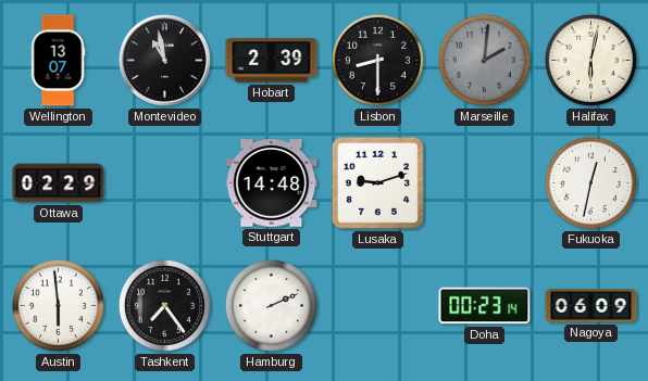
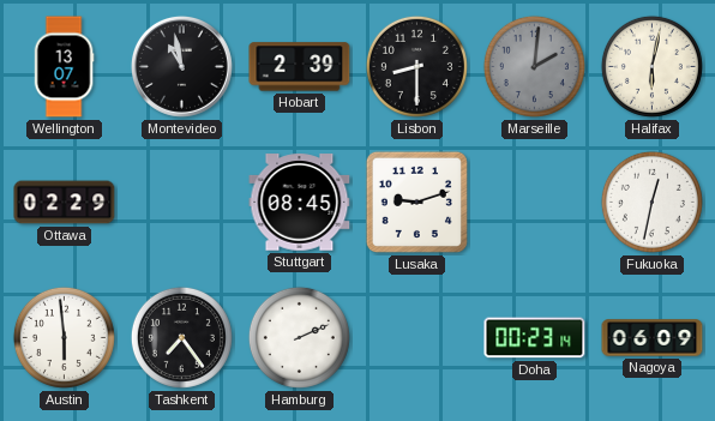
Stuttgart: 14:48 -> 08:45 (300, 203)
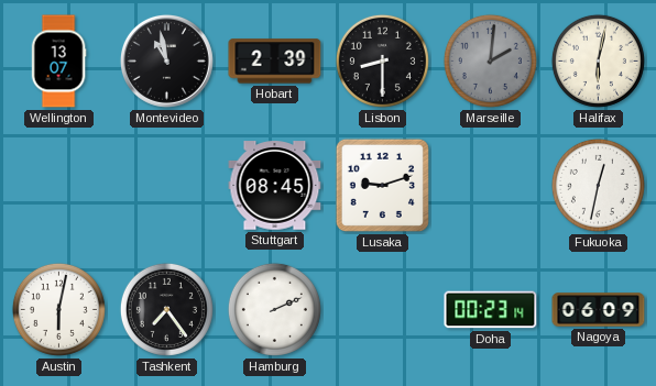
Ottawa: 02:29 -> none (65, 203)
Austin: 5:59 -> 6:02 (58, 309)
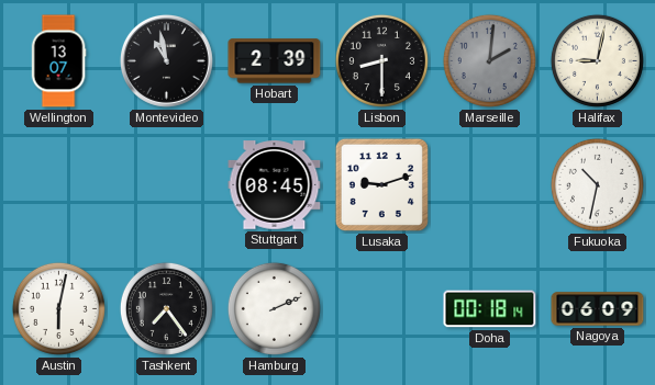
Halifax: 6:02 -> 9:02 (597, 60)
Fukuoka: 12:32 -> 10:32 (597, 184)
Doha: 00:23 -> 00:18 (490, 309)
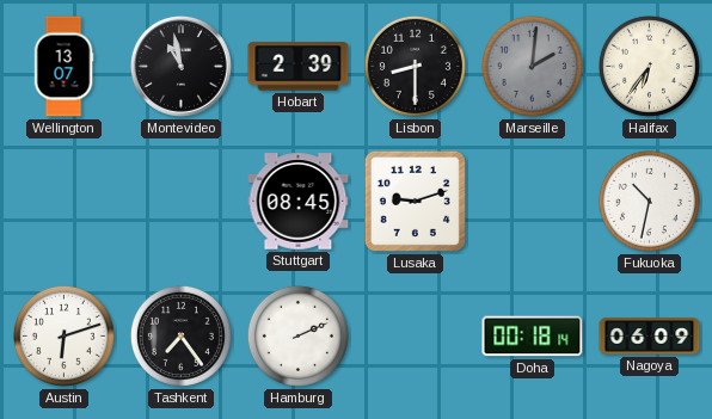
Halifax: 9:02 -> 6:36 (649, 66)
Austin: 6:02 -> 6:12 (63, 335)
